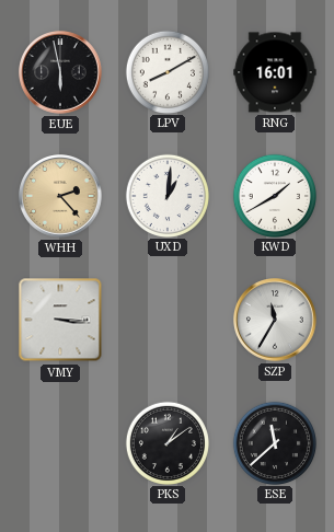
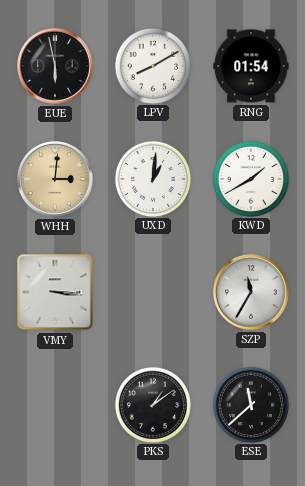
RNG: 16:01 -> 01:54 (251, 66)
WHH: 2:23 -> 3:01 (56, 180)
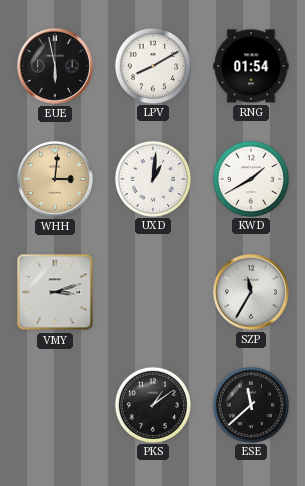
VMY: 3:16 -> 3:12 (55, 292)
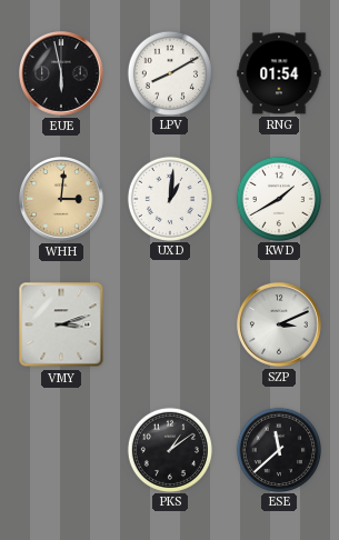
SZP: 11:35 -> 3:11 (280, 326)
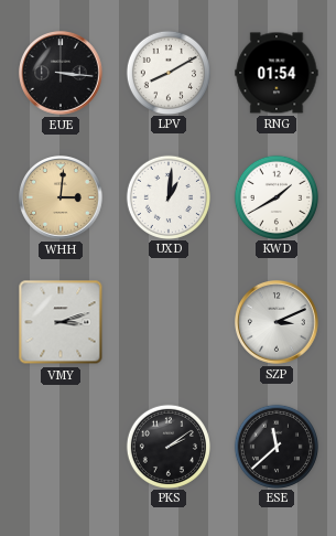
EUE: 5:58 -> 3:16 (62, 74)
PKS: 1:09 -> 2:09 (167, 446)
